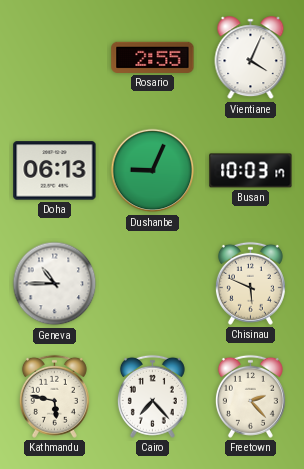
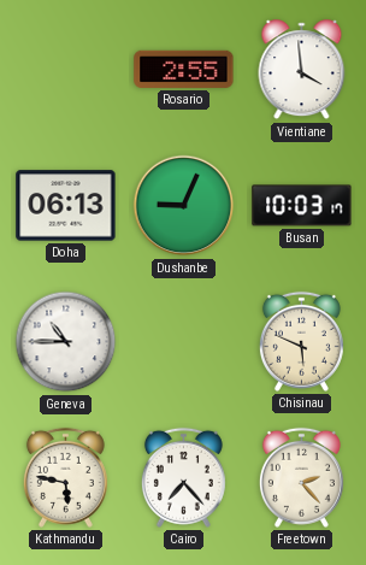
Vientiane: 4:04 -> 3:59 (302, 70)
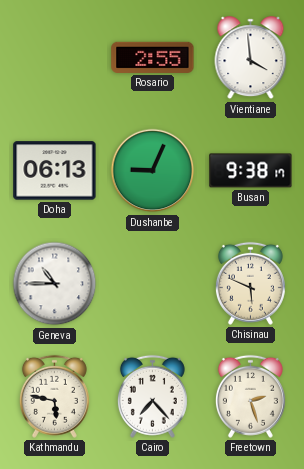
Busan: 10:03 -> 9:38 (251, 171)
Freetown: 2:23 -> 2:27 (250, 396)
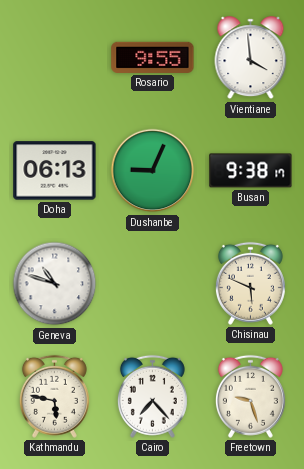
Rosario: 2:55 -> 9:55 (153, 57)
Geneva: 10:45 -> 10:48 (55, 284)
Freetown: 2:27 -> 9:27 (250, 396)
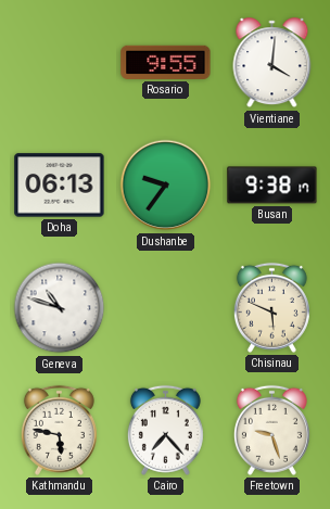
Vientiane: 3:59 -> 4:01 (272, 63)
Dushanbe: 9:04 -> 9:36 (166, 186)
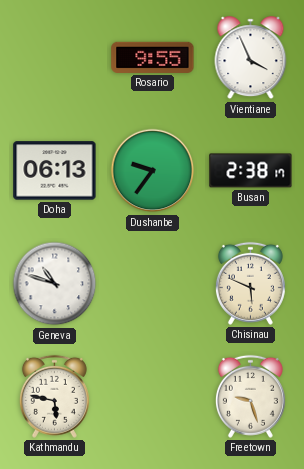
Vientiane: 4:01 -> 3:56 (251, 58)
Busan: 9:38 -> 2:38 (251, 171)
Cairo: 7:23 -> none (165, 430)
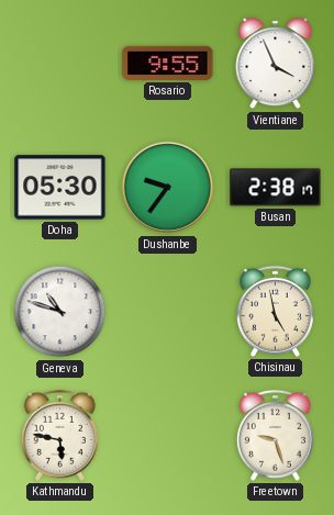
Doha: 06:13 -> 05:30 (60, 188)
Chisinau: 5:49 -> 4:58 (275, 311)
